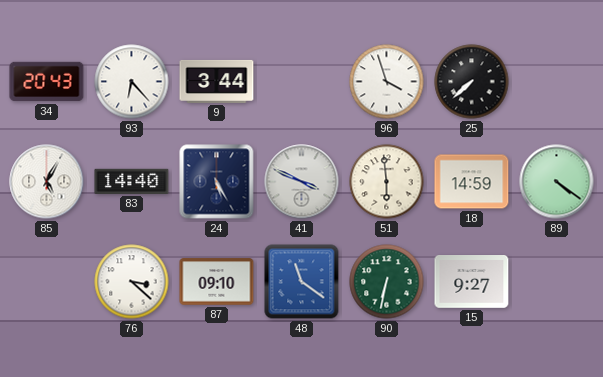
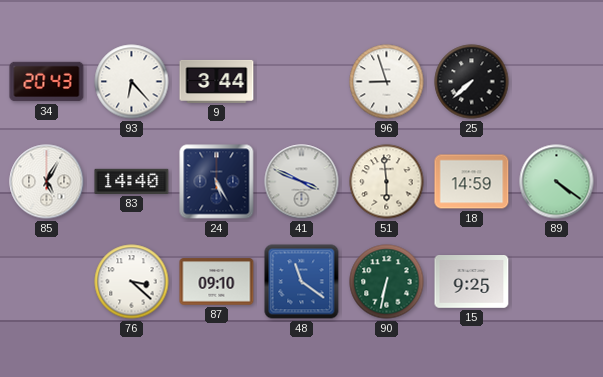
96: 3:57 -> 8:57 (387, 82)
15: 9:27 -> 9:25 (472, 282)
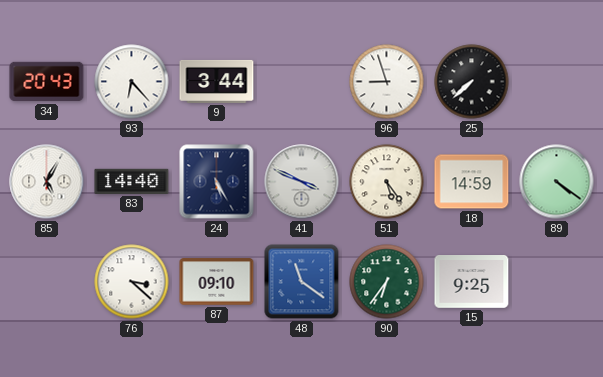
51: 5:59 -> 5:24 (387, 182)
90: 6:32 -> 6:36 (387, 282)
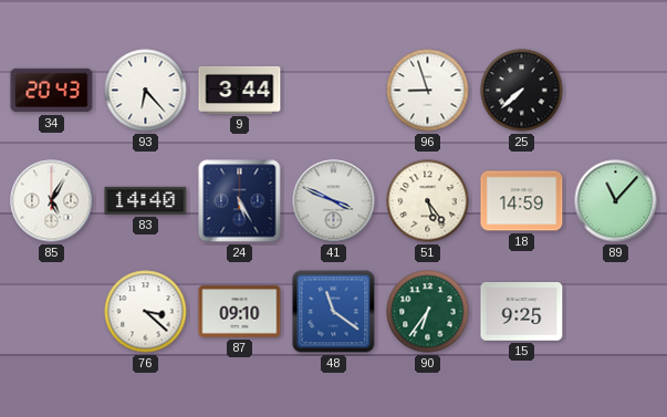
89: 4:21 -> 11:07 (616, 201)
